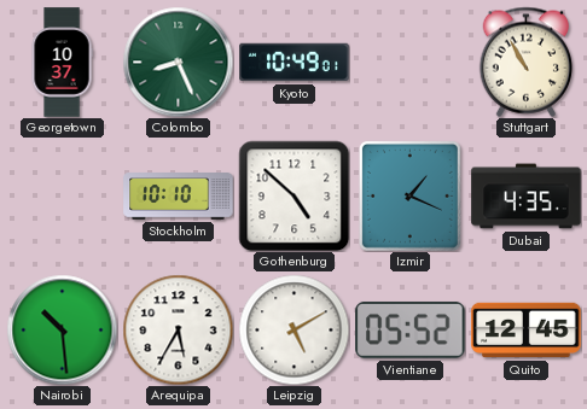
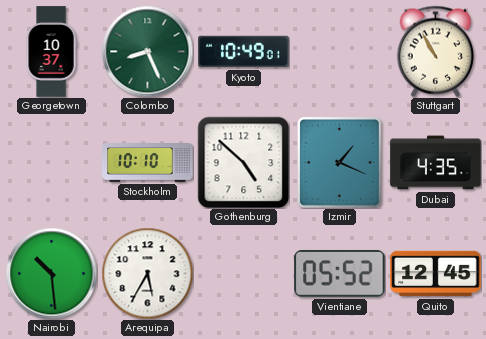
Leipzig: 5:10 -> none (293, 329)
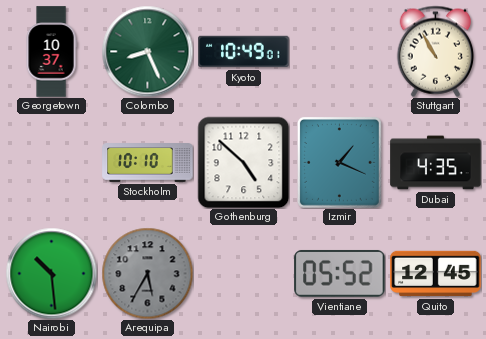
Arequipa dial: white -> grey (147, 273)
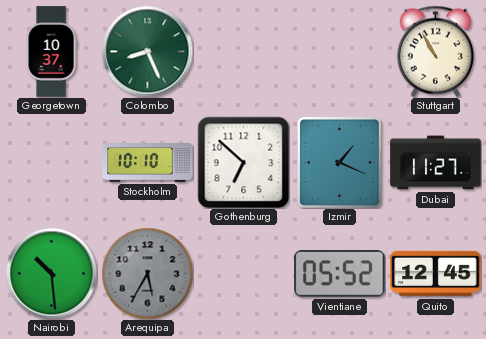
Kyoto: 10:49 -> none (244, 52)
Gothenburg: 4:52 -> 6:52 (243, 162)
Dubai: 4:35 -> 11:27 (436, 163)
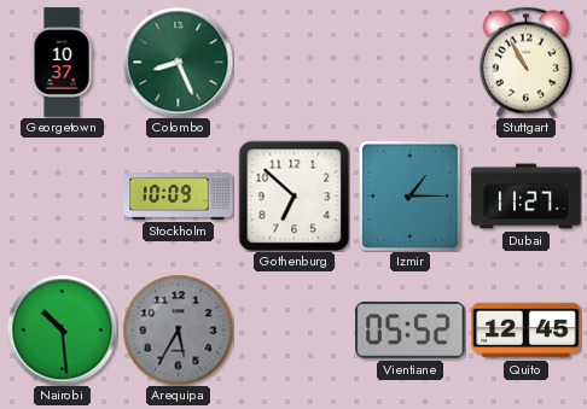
Stockholm: 10:10 -> 10:09 (179, 197)
Izmir: 1:19 -> 1:15 (409, 195)
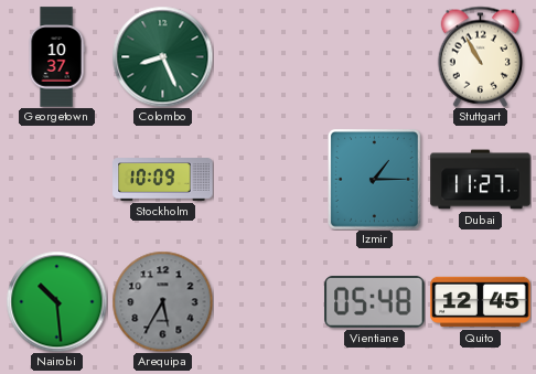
Gothenburg: 6:52 -> none (293, 195)
Vientiane: 05:52 -> 05:48 (375, 301)
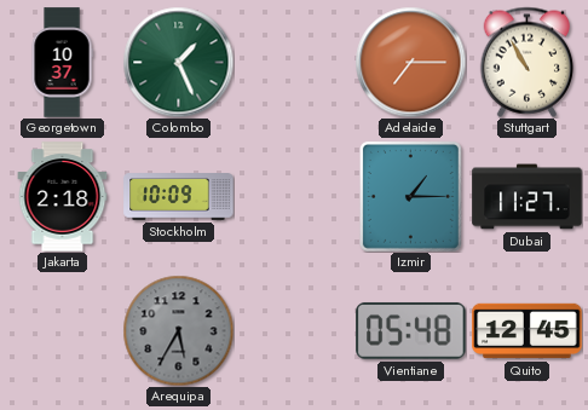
Colombo: 8:26 -> 1:26 (178, 62)
Adelaide: none -> 7:15 (410, 62)
Jakarta: none -> 2:18 (63, 197)
Nairobi: 10:29 -> none (56, 301)
